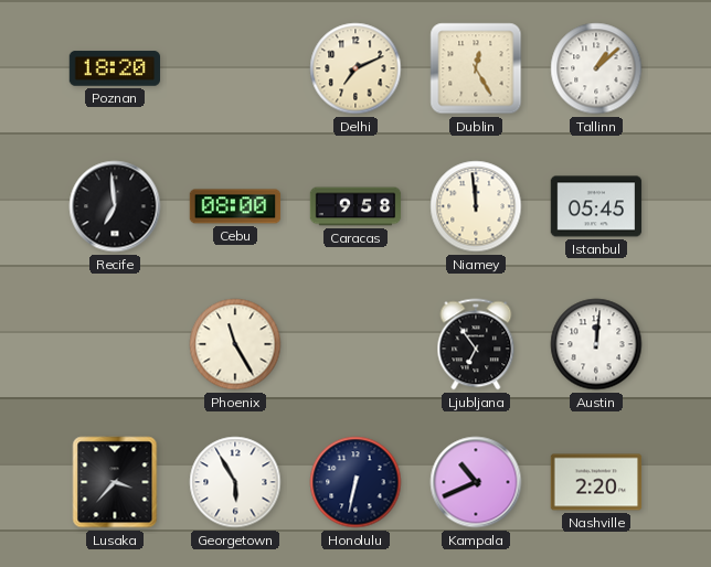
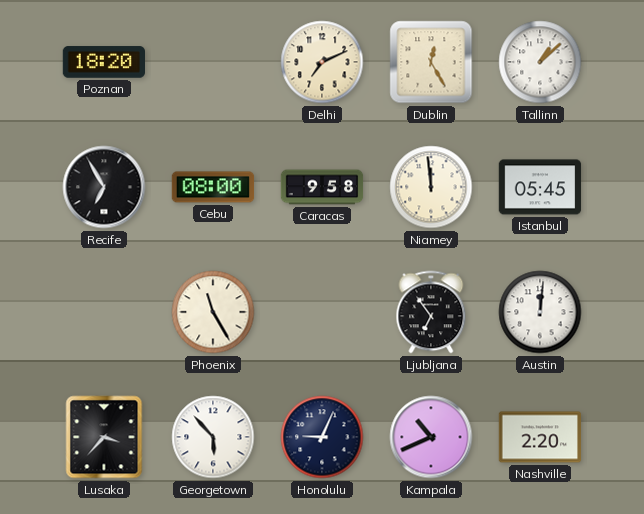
Recife: 6:59 -> 6:55 (104, 187)
Georgetown: 5:55 -> 5:53 (213, 437)
Honolulu: 6:32 -> 9:04 (322, 437)
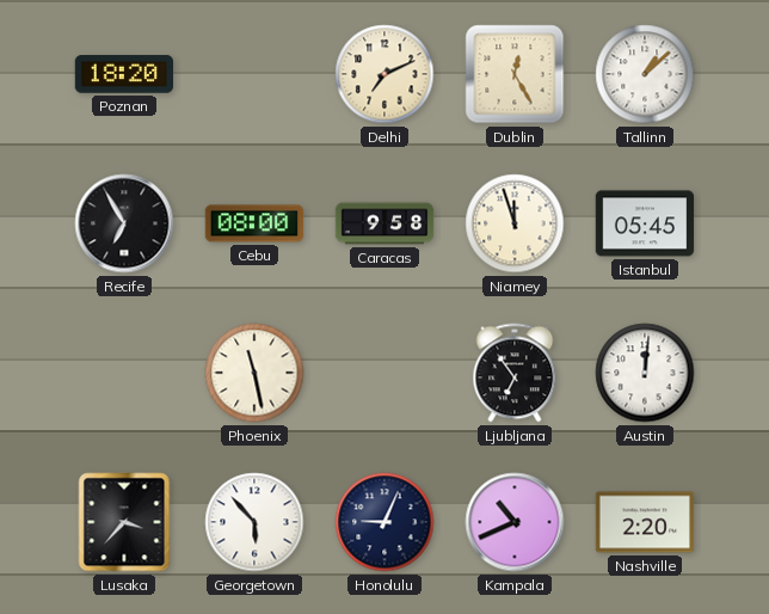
Niamey: 11:59 -> 11:57 (515, 223)
Phoenix: 11:25 -> 11:28 (254, 373)
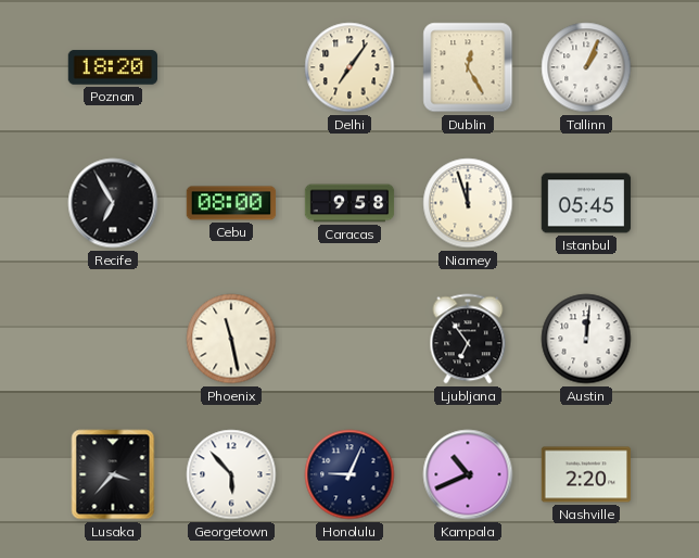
Delhi: 7:11 -> 7:06 (349, 67)
Tallinn: 1:08 -> 1:04 (586, 67)
